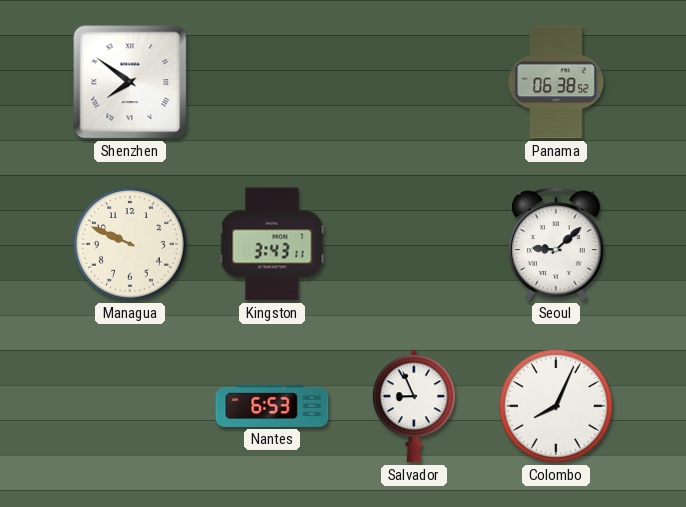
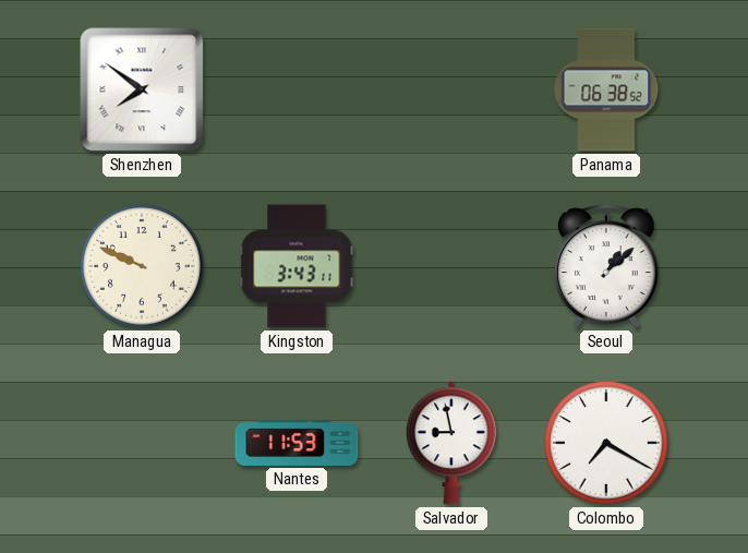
Seoul: 9:08 -> 1:08 (606, 266)
Nantes: 6:53 -> 11:53 (297, 443)
Salvador: 8:56 -> 8:58 (451, 443)
Colombo: 8:04 -> 7:20 (606, 443)
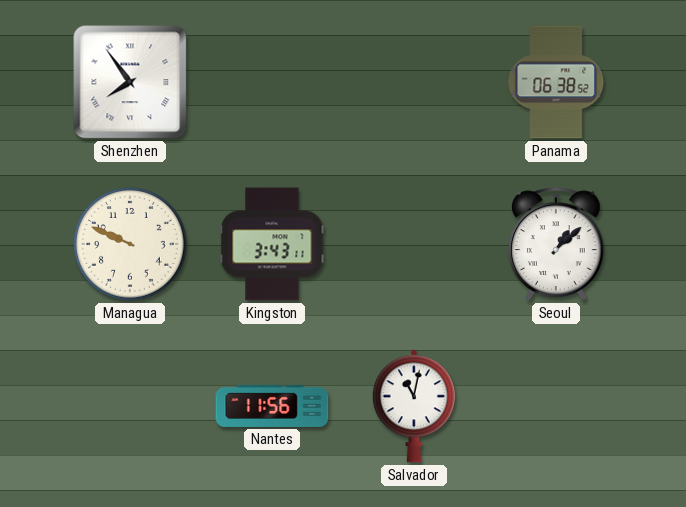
Shenzhen: 7:51 -> 7:54 (130, 82)
Nantes: 11:53 -> 11:56 (272, 406)
Salvador: 8:58 -> 11:02 (414, 406)
Colombo: 7:20 -> none (606, 443)
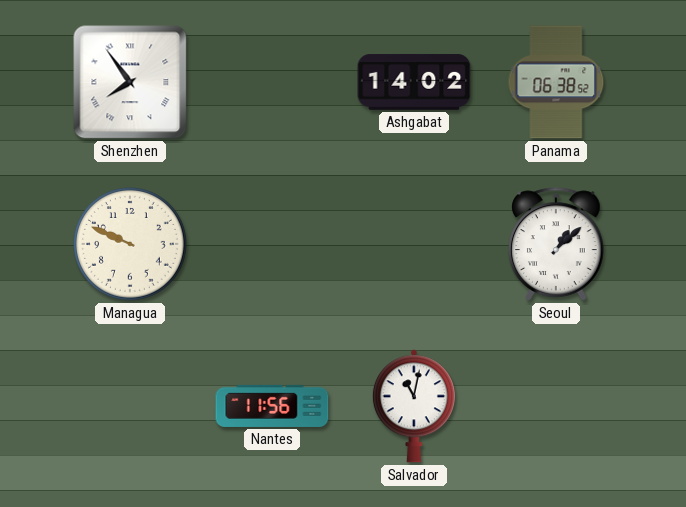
Ashgabat: none -> 14:02 (414, 82)
Kingston: 3:43 -> none (272, 244)
